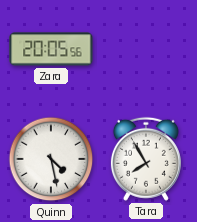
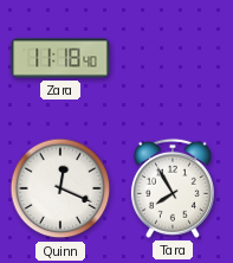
Zara: 20:05 -> 11:18 (60, 58)
Quinn: 4:28 -> 12:19 (60, 188)
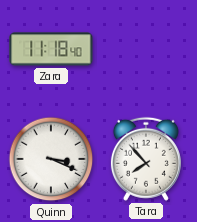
Quinn: 12:19 -> 3:19 (51, 159)
Tara: 7:55 -> 7:53 (146, 159)
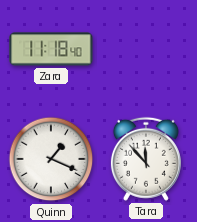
Quinn: 3:19 -> 1:19 (51, 159)
Tara: 7:53 -> 11:53 (146, 159)
